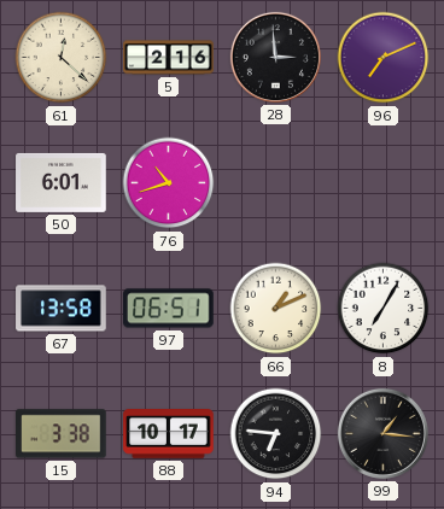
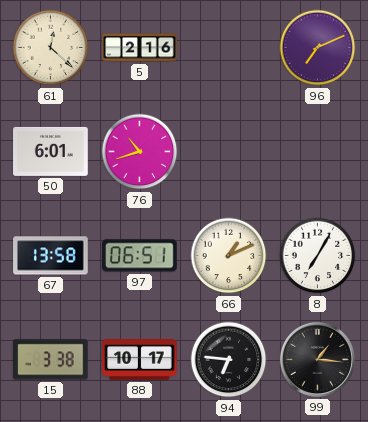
28: 2:59 -> none (275, 57)
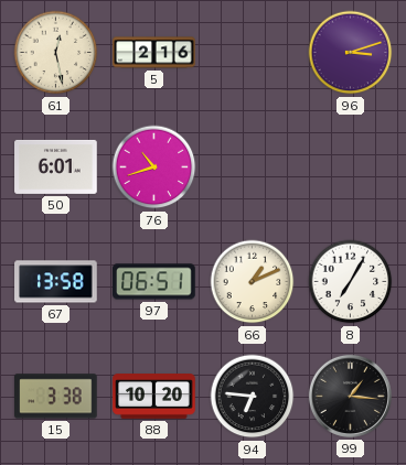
61: 12:22 -> 12:28 (56, 53)
96: 7:11 -> 3:12 (351, 53)
88: 10:17 -> 10:20 (154, 397)
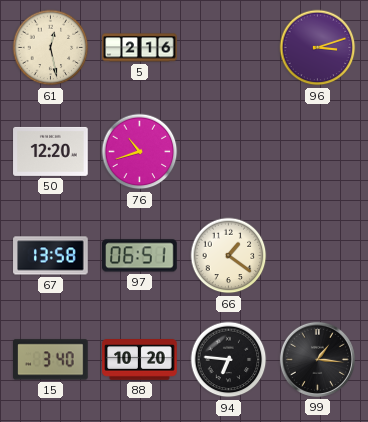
50: 6:01 -> 12:20 (51, 151)
66: 1:11 -> 1:21 (229, 256)
8: 7:05 -> none (351, 282)
15: 3:38 -> 3:40 (51, 360)
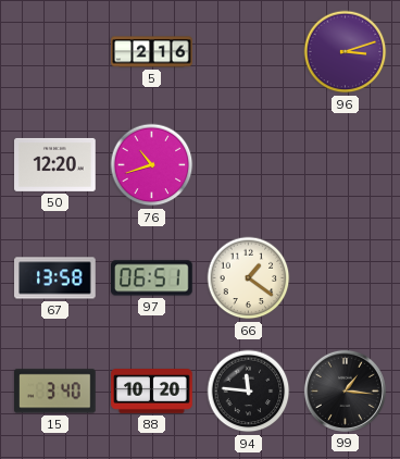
61: 12:28 -> none (51, 48)
94: 6:46 -> 11:46 (249, 392)
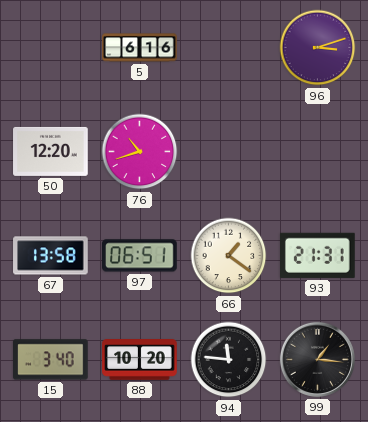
5: 2:16 -> 6:16 (140, 48)
93: none -> 21:31 (318, 255)
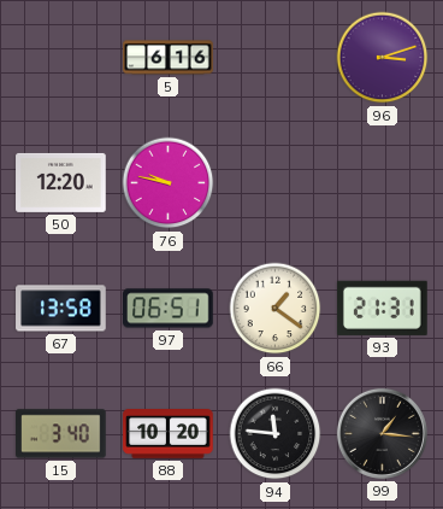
76: 10:42 -> 9:47 (169, 183)
